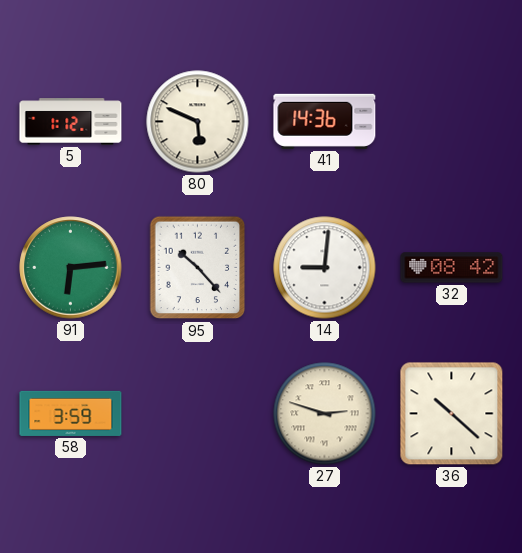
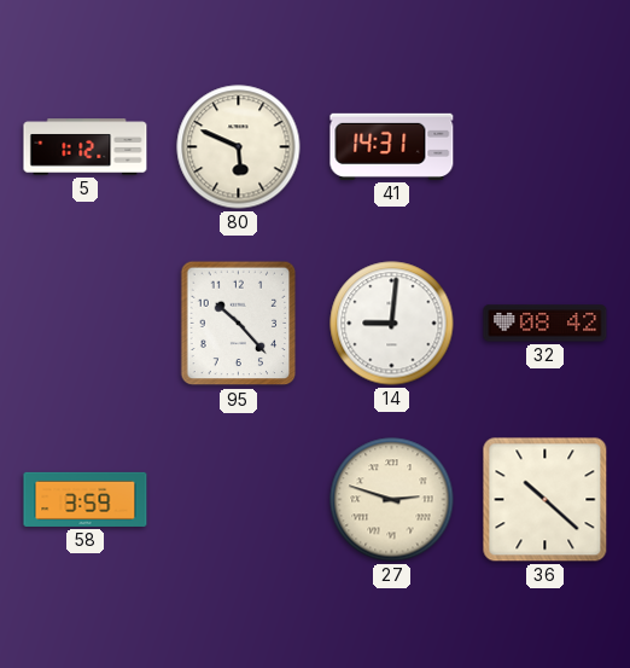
41: 14:36 -> 14:31 (392, 146)
91: 6:14 -> none (71, 268)
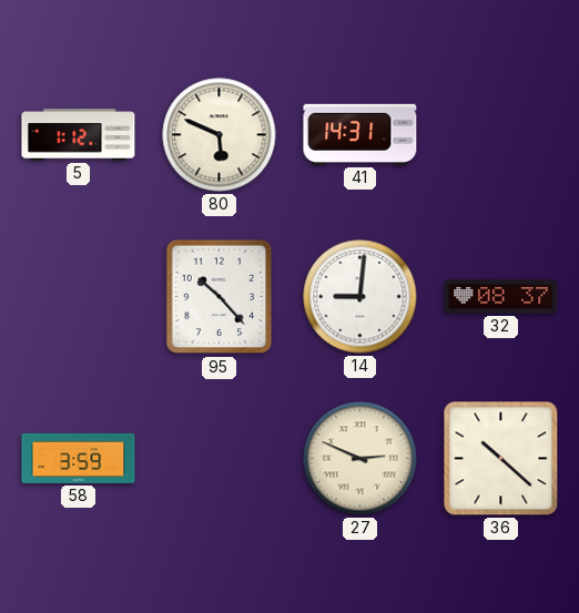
32: 08:42 -> 08:37 (501, 297)
27: 2:48 -> 2:49 (360, 459)
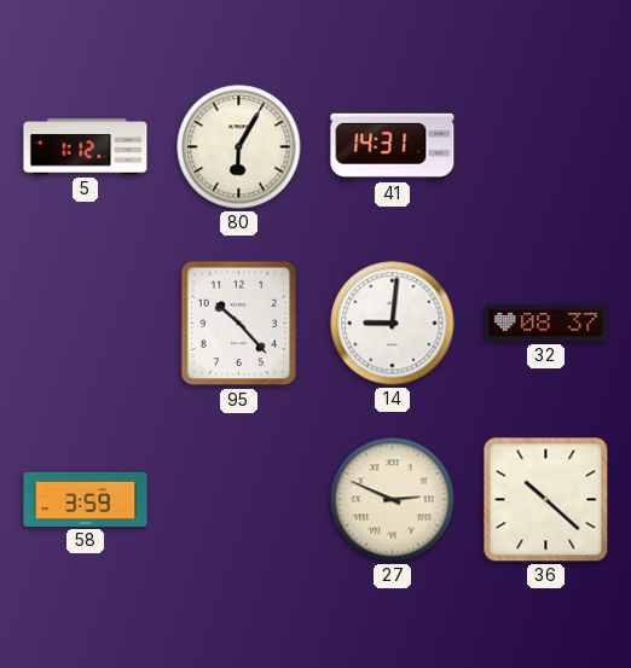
80: 5:49 -> 6:05 (239, 147)
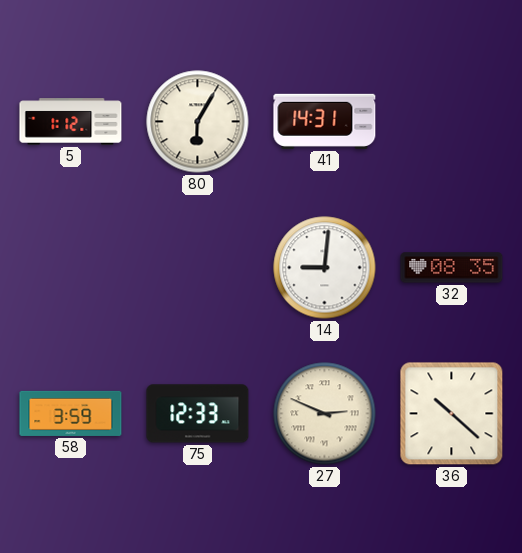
95: 10:23 -> none (239, 324)
32: 08:37 -> 08:35 (452, 268)
75: none -> 12:33 (198, 414)
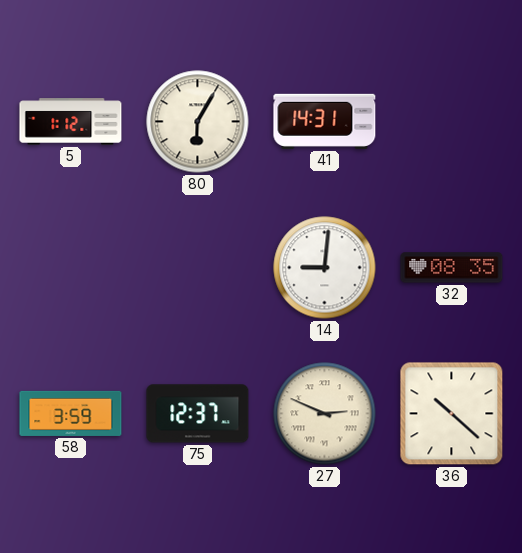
75: 12:33 -> 12:37 (198, 414)
